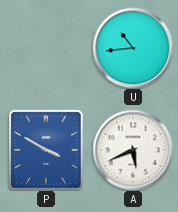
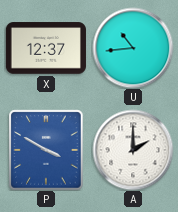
X: none -> 12:37 (45, 48)
A: 5:41 -> 2:00 (133, 150)
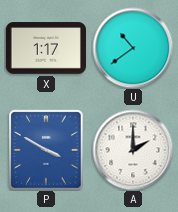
X: 12:37 -> 1:17 (45, 48)
U: 10:44 -> 10:39 (133, 48)
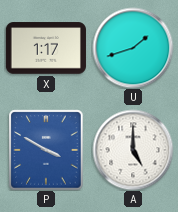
U: 10:39 -> 1:42 (133, 48)
A: 2:00 -> 5:00 (133, 150)
